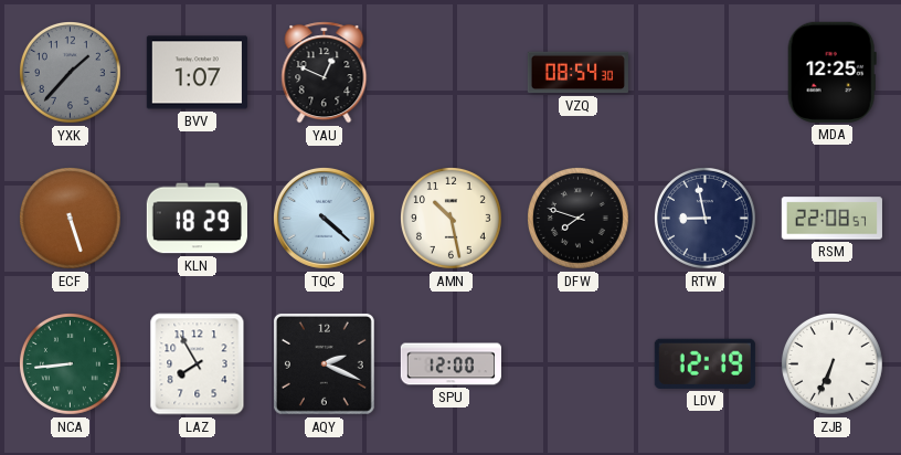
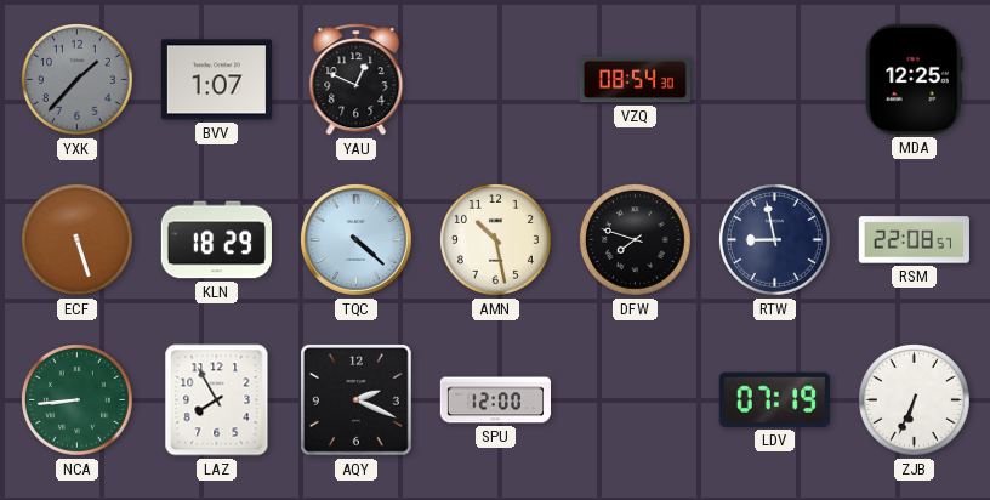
LDV: 12:19 -> 07:19 (774, 399)
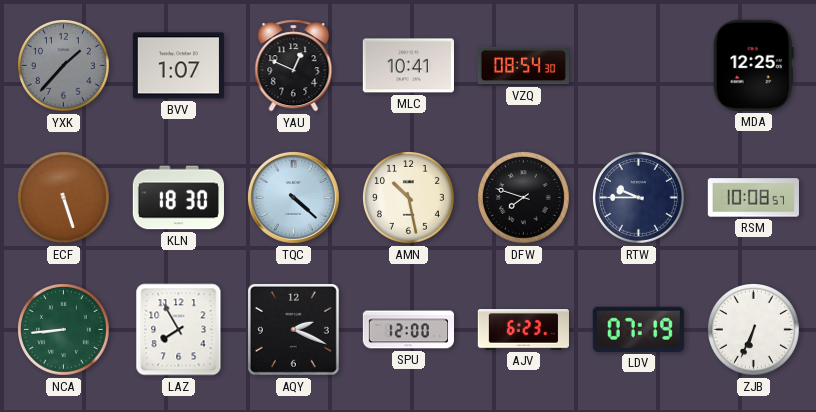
MLC: none -> 10:41 (408, 66)
KLN: 18:29 -> 18:30 (178, 198)
RTW: 8:58 -> 9:45 (639, 198)
RSM: 22:08 -> 10:08 (753, 198)
AJV: none -> 6:23 (523, 330)
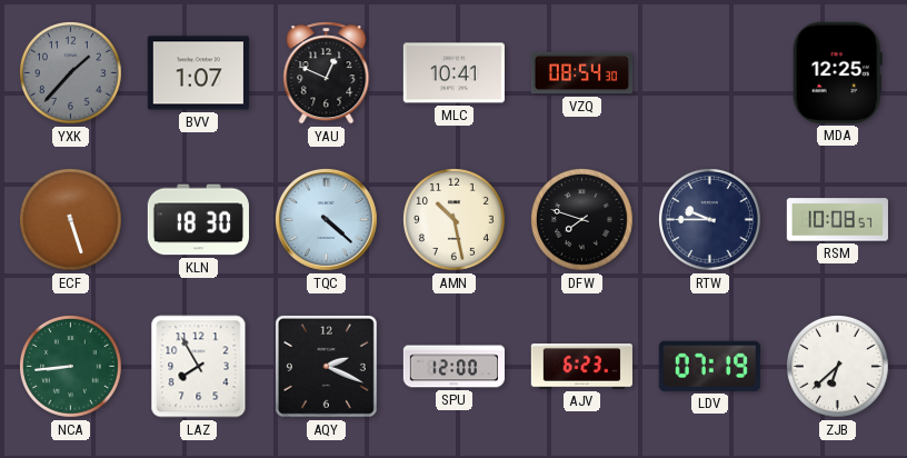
ZJB: 6:34 -> 6:38 (838, 367)
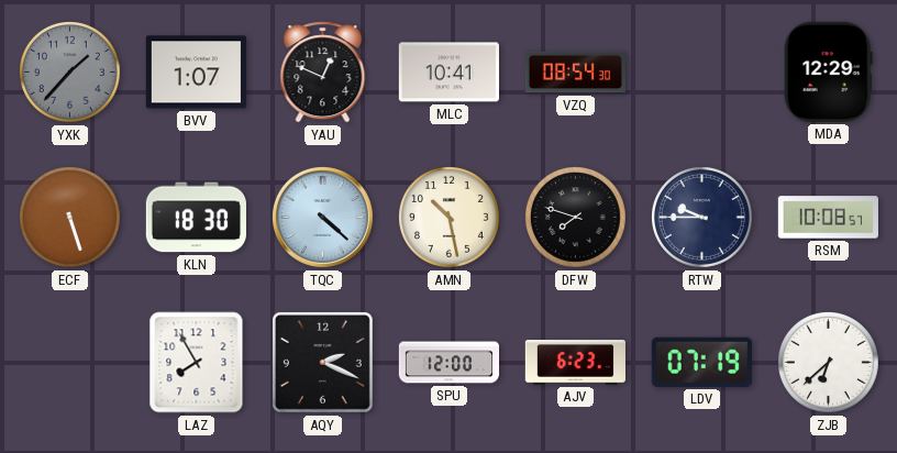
MDA: 12:25 -> 12:29 (828, 71)
NCA: 8:44 -> none (71, 367)
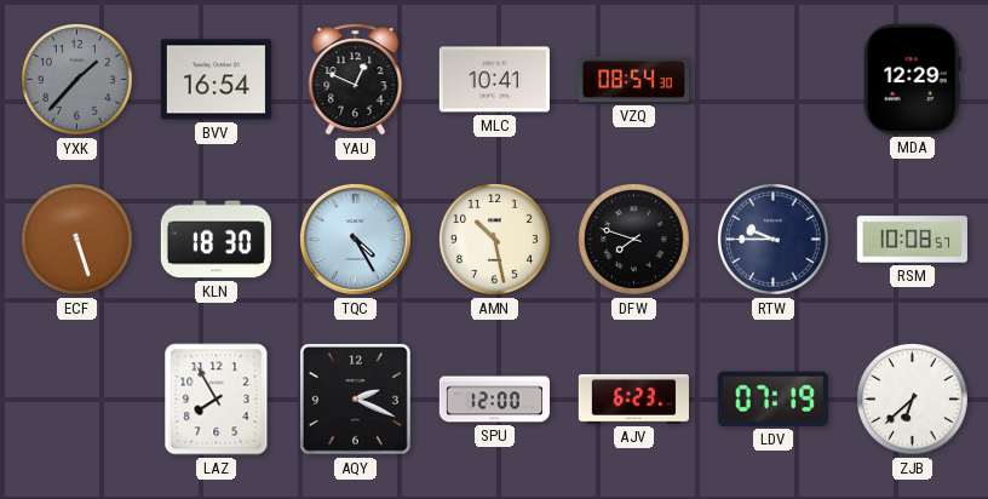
BVV: 1:07 -> 16:54 (216, 80)
TQC: 4:22 -> 4:25 (355, 239)
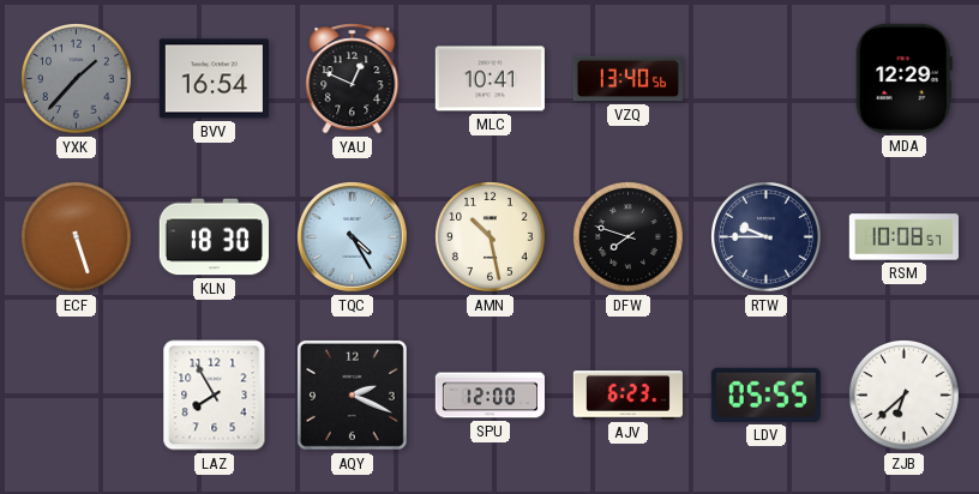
VZQ: 08:54 -> 13:40 (627, 79)
LDV: 07:19 -> 05:55 (765, 394)
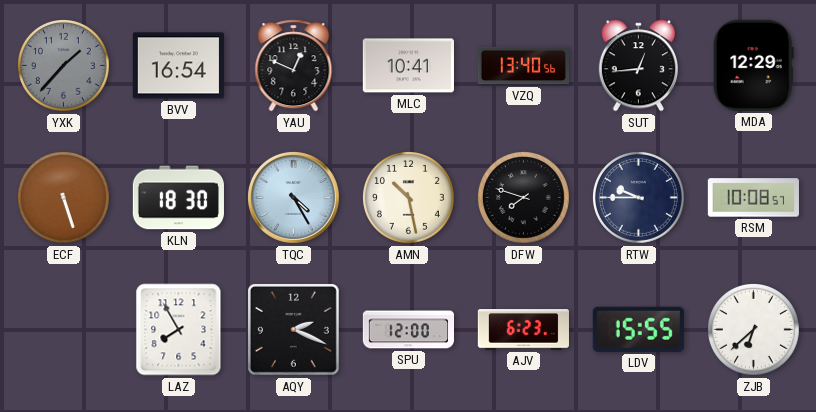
SUT: none -> 12:44 (638, 66)
LDV: 05:55 -> 15:55 (638, 329)
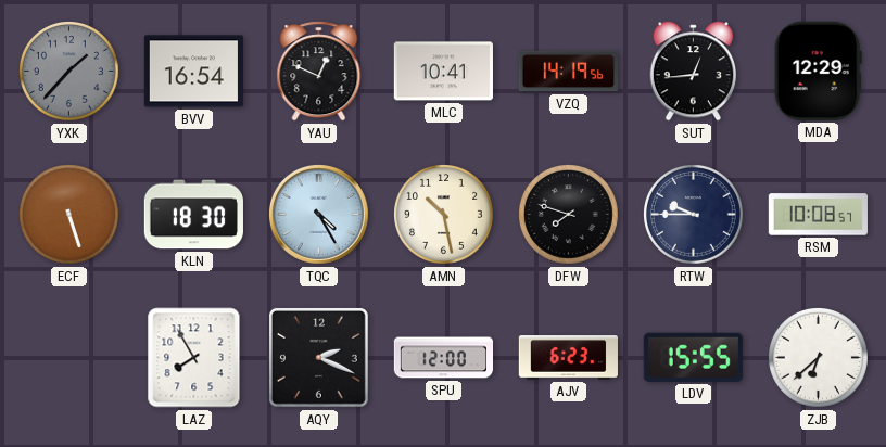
VZQ: 13:40 -> 14:19 (568, 72)
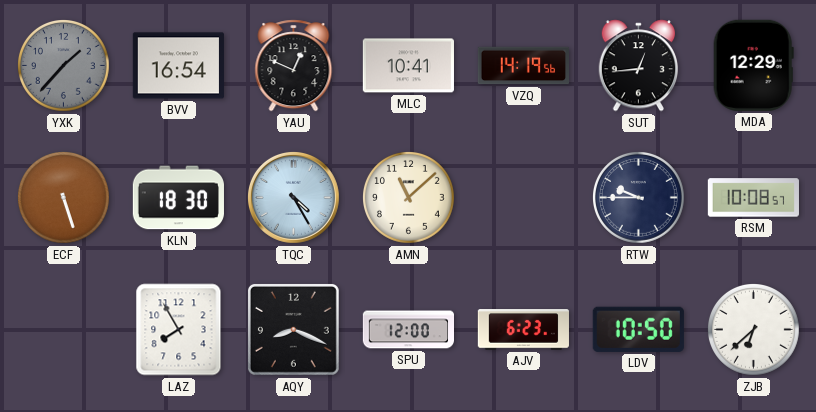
AMN: 10:28 -> 11:08 (409, 198)
DFW: 7:48 -> none (569, 215)
AQY: 2:19 -> 8:19 (293, 329)
LDV: 15:55 -> 10:50 (638, 329)
